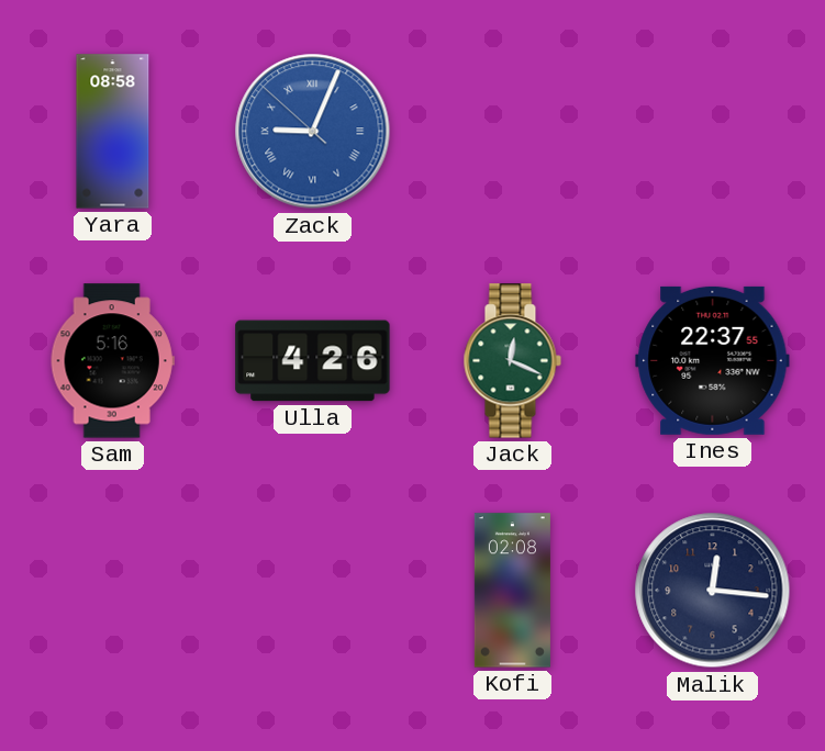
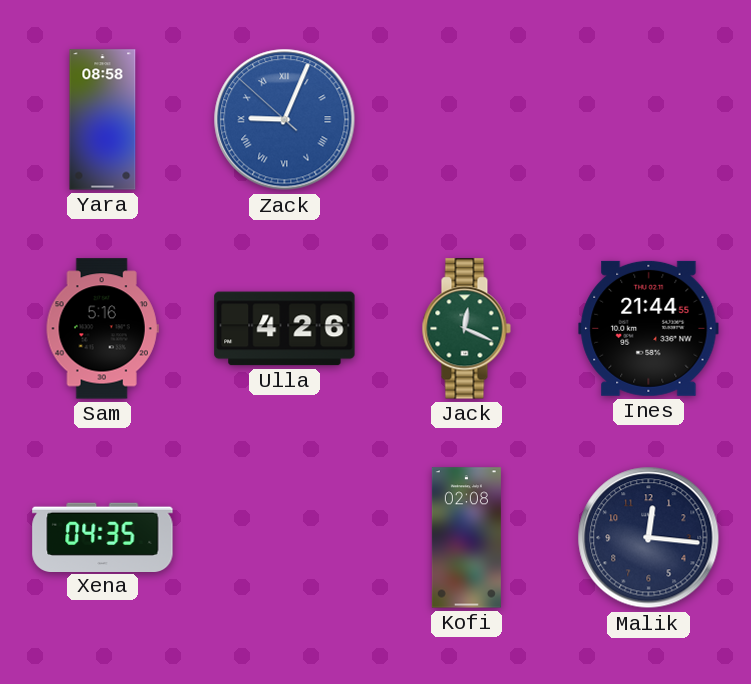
Ines: 22:37 -> 21:44 (649, 328)
Xena: none -> 04:35 (103, 537)
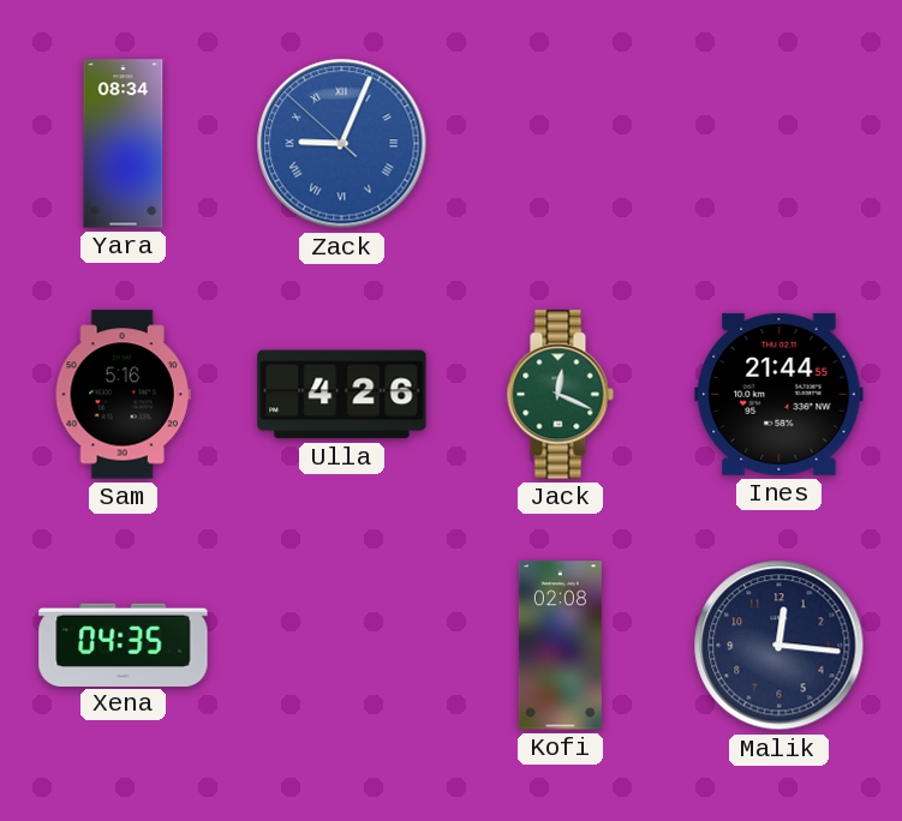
Yara: 08:58 -> 08:34 (124, 144)
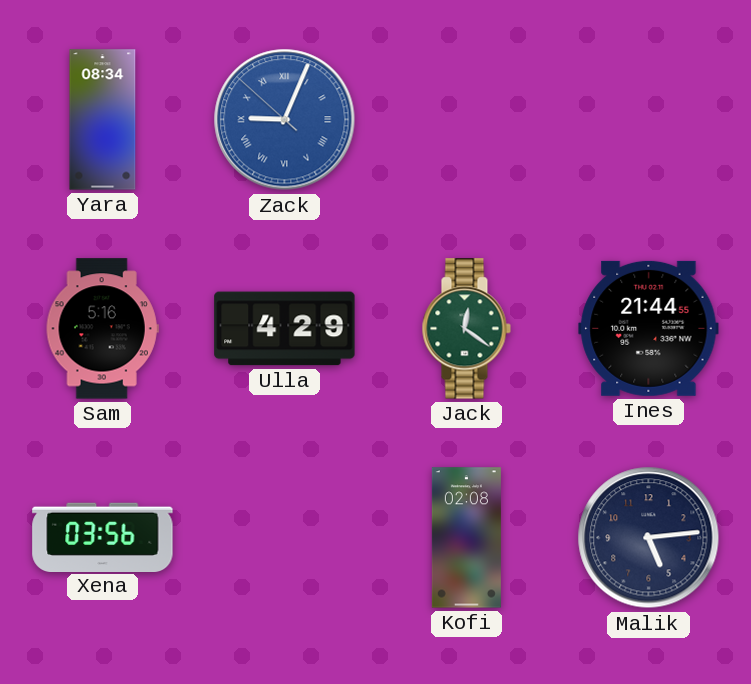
Ulla: 4:26 -> 4:29 (285, 329)
Jack: 12:19 -> 12:21 (466, 329)
Xena: 04:35 -> 03:56 (103, 537)
Malik: 12:16 -> 5:14 (649, 538)
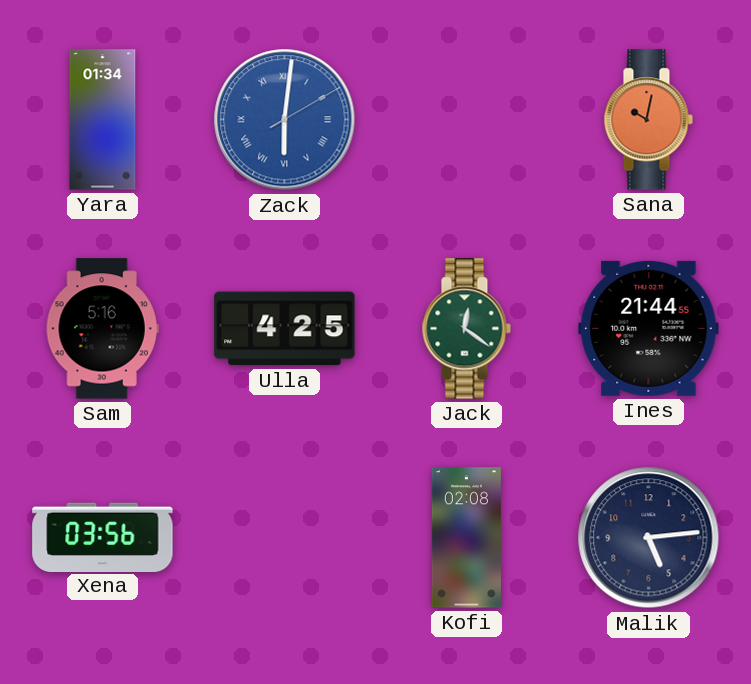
Yara: 08:34 -> 01:34 (103, 120)
Zack: 9:03 -> 6:01 (285, 120)
Sana: none -> 10:02 (648, 120)
Ulla: 4:29 -> 4:25 (285, 329)
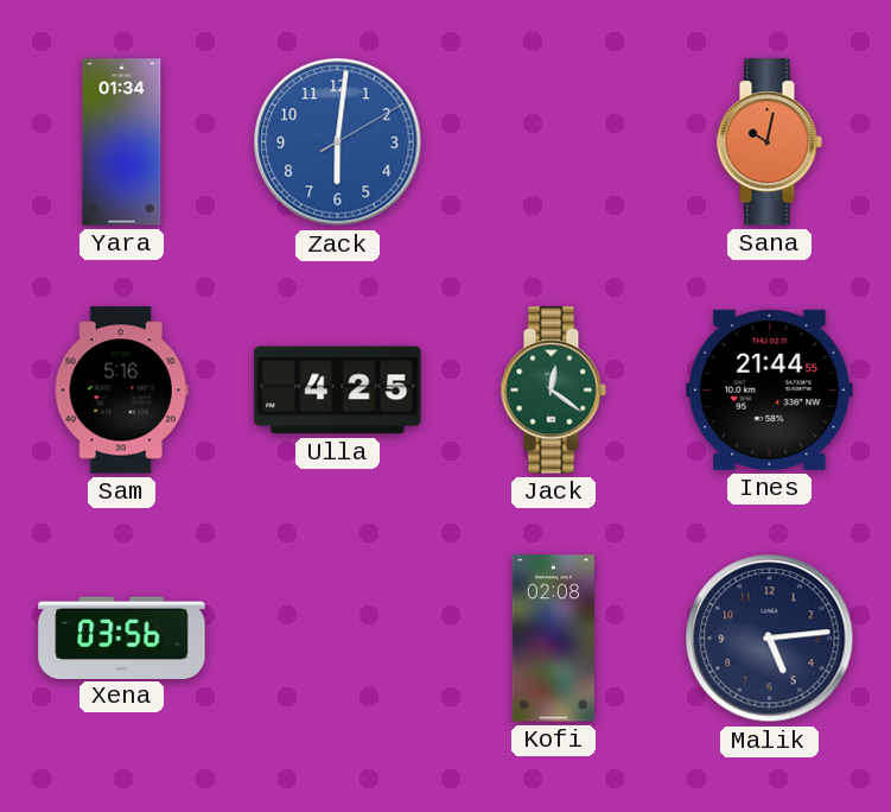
Zack numerals: Roman -> Arabic (338, 142)
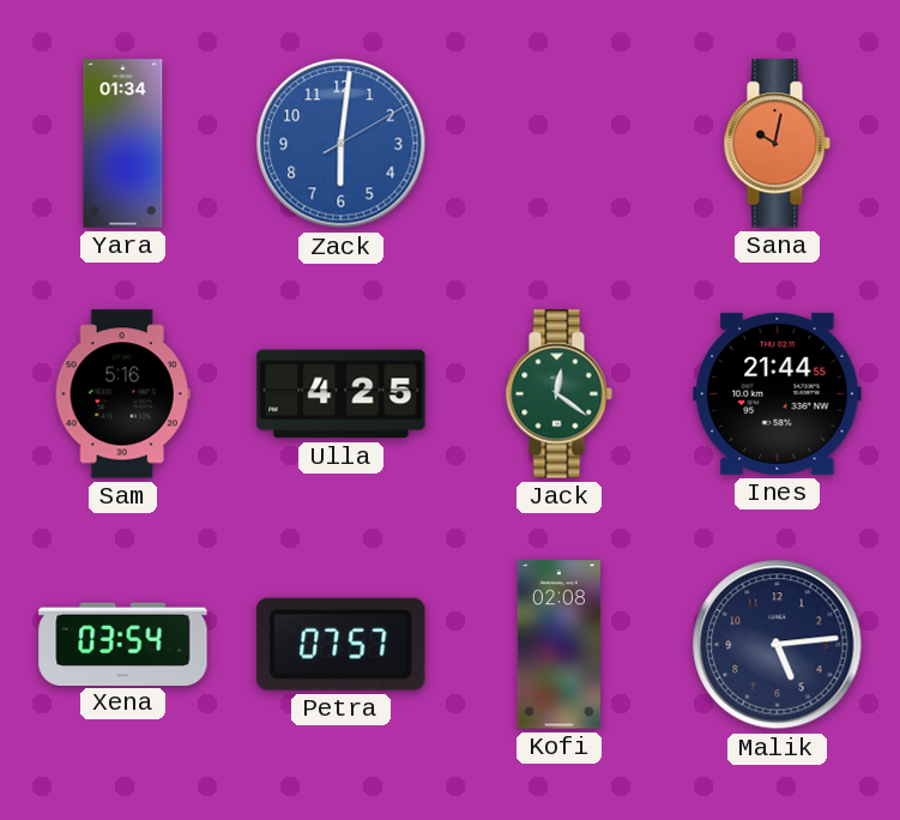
Xena: 03:56 -> 03:54 (123, 644)
Petra: none -> 07:57 (340, 644)
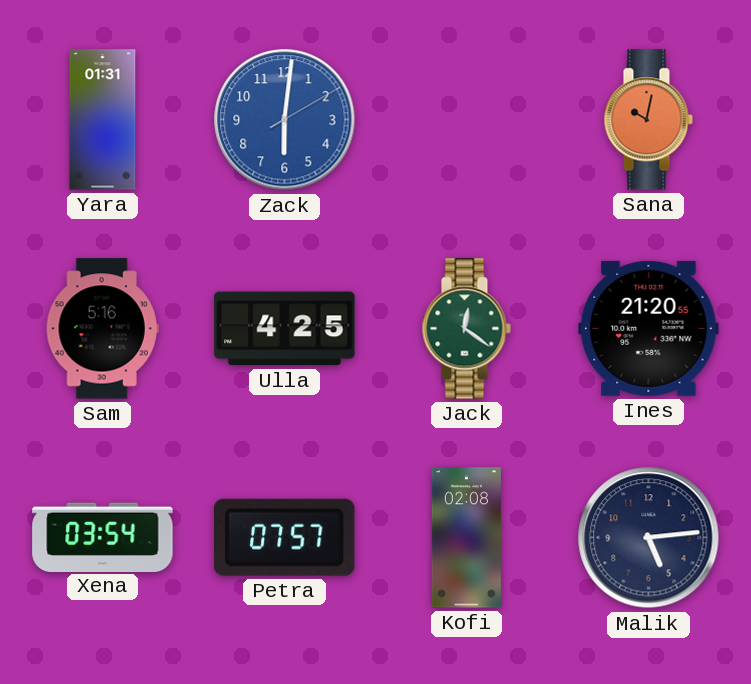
Yara: 01:34 -> 01:31 (103, 120)
Ines: 21:44 -> 21:20 (649, 328)
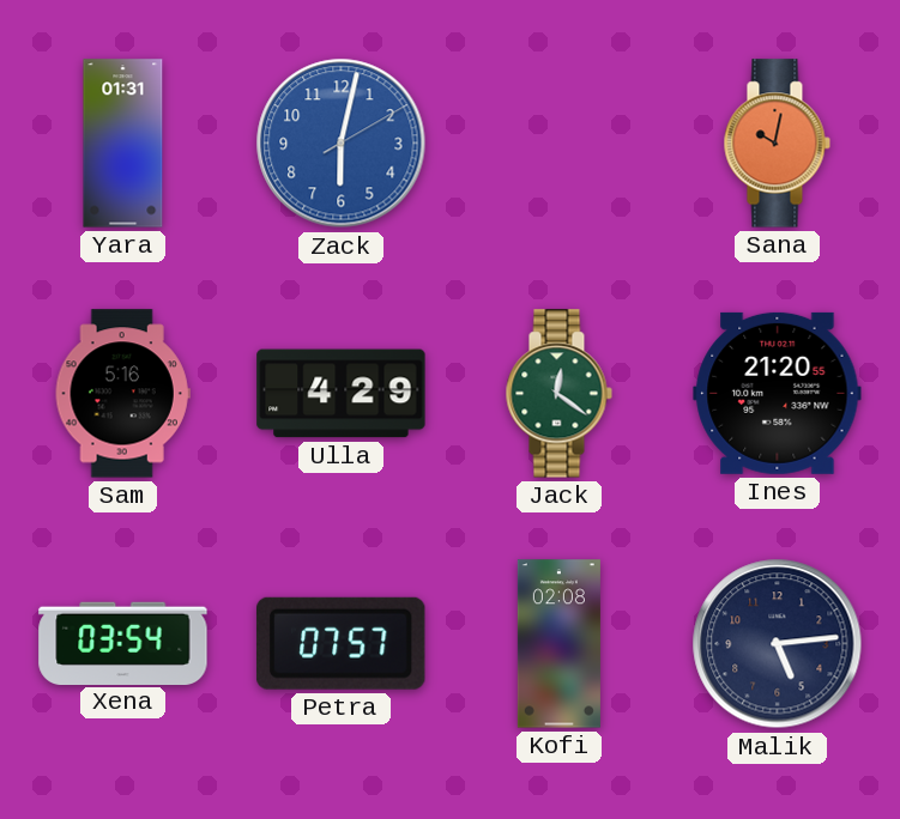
Zack: 6:01 -> 6:02 (342, 144)
Ulla: 4:25 -> 4:29 (342, 394)
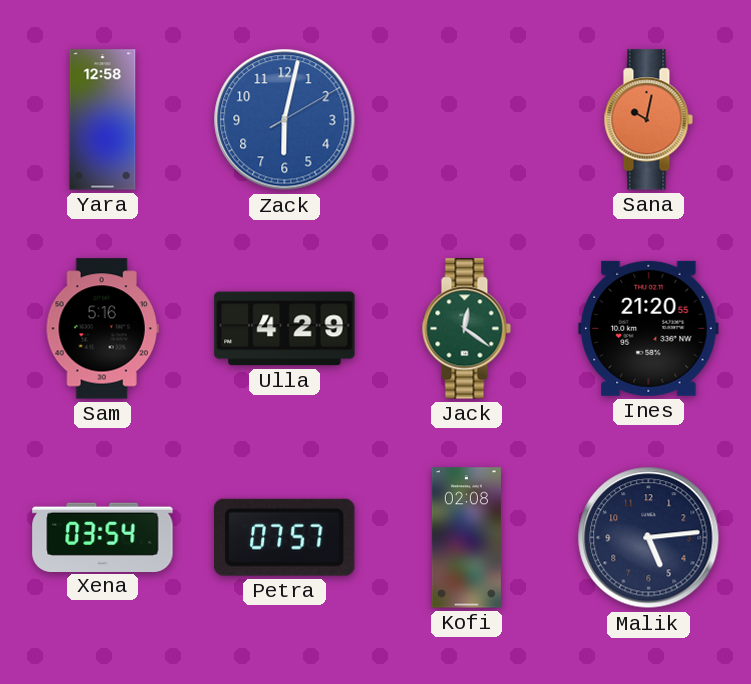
Yara: 01:31 -> 12:58 (103, 120)
